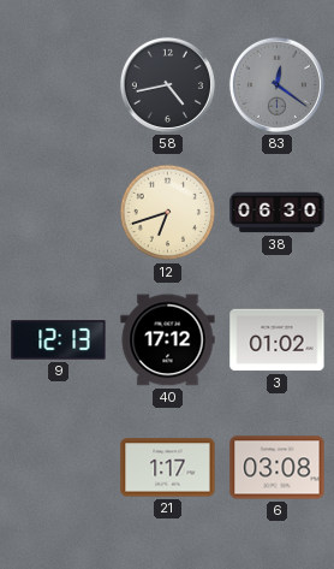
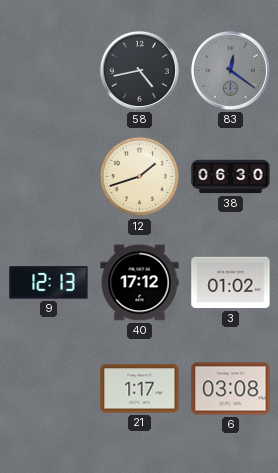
12: 6:42 -> 1:42 (140, 177)
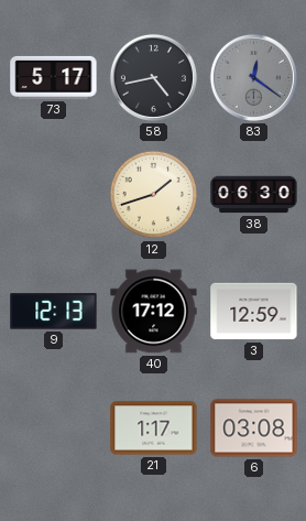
73: none -> 5:17 (54, 77)
3: 01:02 -> 12:59 (254, 312)
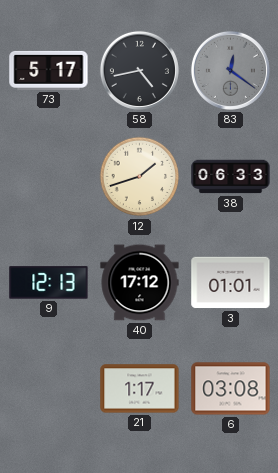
38: 06:30 -> 06:33 (231, 177)
3: 12:59 -> 01:01 (231, 283)
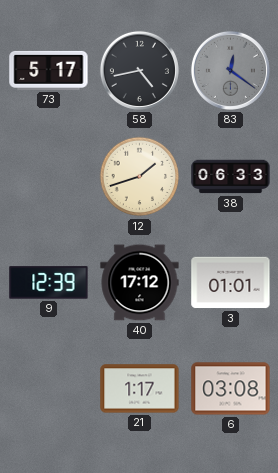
9: 12:13 -> 12:39 (49, 283)
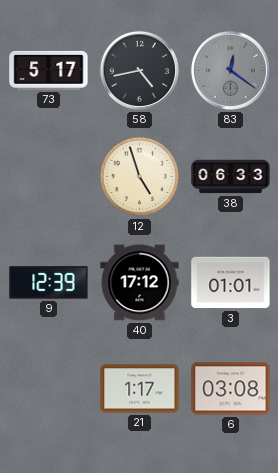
12: 1:42 -> 4:57 (140, 177)
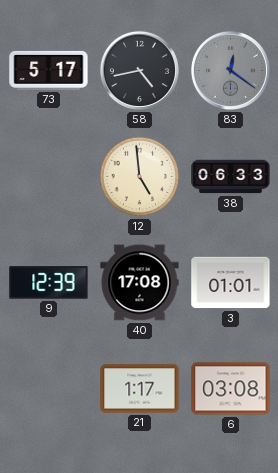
12: 4:57 -> 4:59 (140, 177)
40: 17:12 -> 17:08 (140, 283)
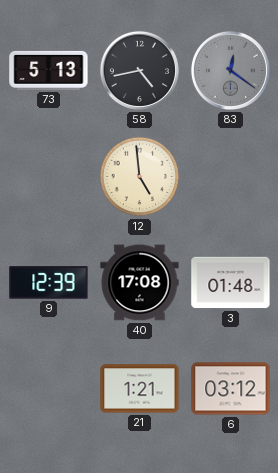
73: 5:17 -> 5:13 (49, 70)
38: 06:33 -> none (231, 177)
3: 01:01 -> 01:48 (231, 283)
21: 1:17 -> 1:21 (140, 389)
6: 03:08 -> 03:12 (231, 389)
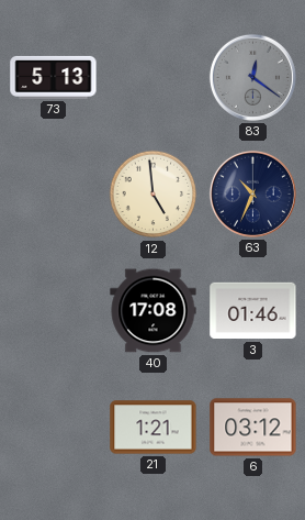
58: 4:43 -> none (139, 70)
63: none -> 10:34 (252, 193)
9: 12:39 -> none (49, 283)
3: 01:48 -> 01:46 (253, 311)
